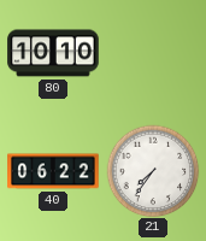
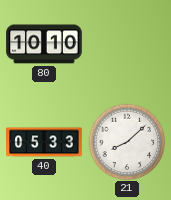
40: 06:22 -> 05:33 (44, 142)
21: 7:36 -> 8:08 (127, 142)
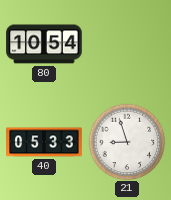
80: 10:10 -> 10:54 (44, 44)
21: 8:08 -> 8:57 (127, 142)
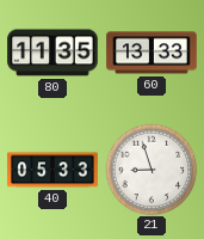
80: 10:54 -> 11:35 (52, 53)
60: none -> 13:33 (152, 53)
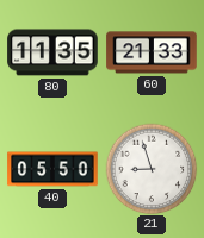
60: 13:33 -> 21:33 (152, 52)
40: 05:33 -> 05:50 (52, 169)
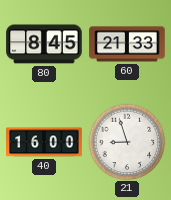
80: 11:35 -> 8:45 (44, 44)
40: 05:50 -> 16:00 (44, 142)
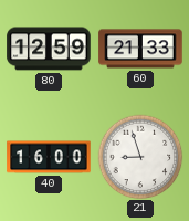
80: 8:45 -> 12:59 (49, 49)
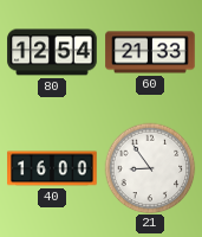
80: 12:59 -> 12:54 (52, 52)
21: 8:57 -> 8:54 (150, 168)
